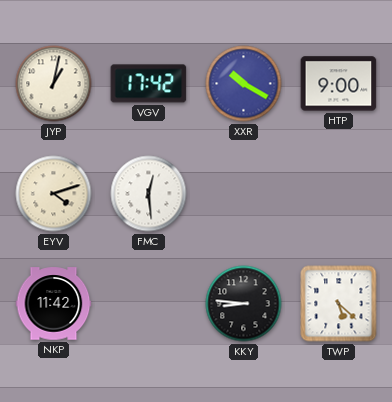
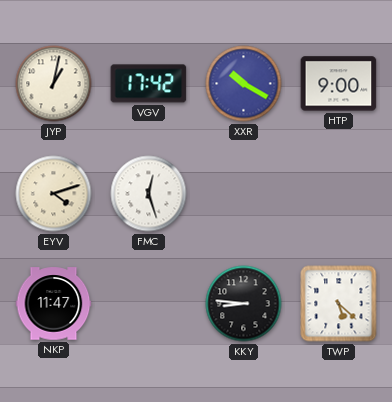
FMC: 12:29 -> 12:27 (149, 194)
NKP: 11:42 -> 11:47 (54, 304)
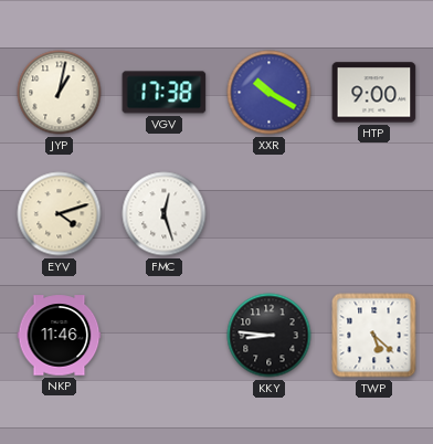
VGV: 17:42 -> 17:38 (165, 93)
NKP: 11:47 -> 11:46 (60, 336)
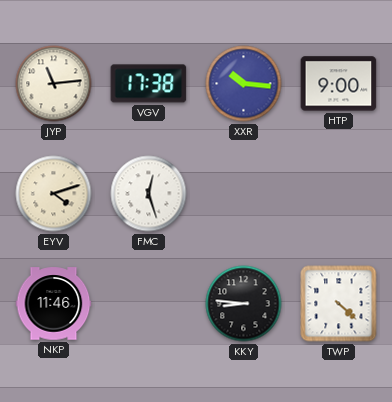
JYP: 1:02 -> 11:14 (54, 84)
XXR: 10:20 -> 10:16 (244, 84)
TWP: 5:22 -> 4:22 (339, 304)
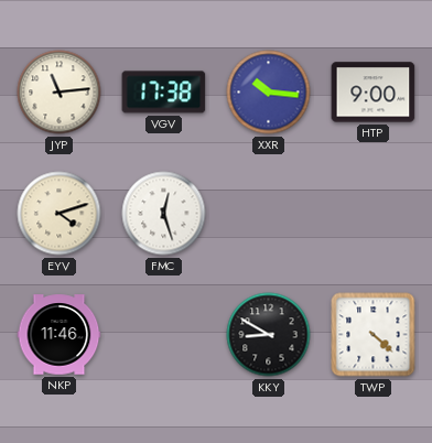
KKY: 8:46 -> 8:50 (269, 335)
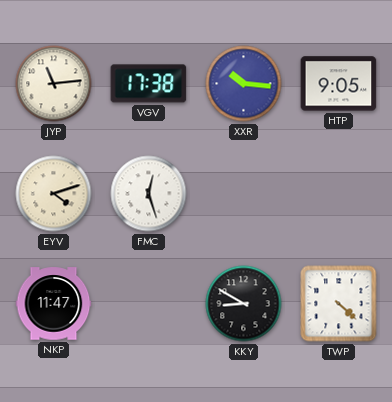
HTP: 9:00 -> 9:05 (339, 84)
NKP: 11:46 -> 11:47 (54, 304)
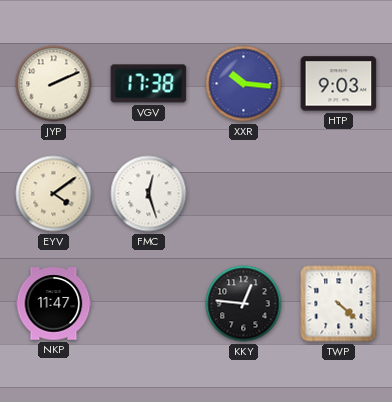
JYP: 11:14 -> 2:11 (54, 84)
HTP: 9:05 -> 9:03 (339, 84)
EYV: 4:12 -> 4:09 (54, 194)
KKY: 8:50 -> 12:46 (244, 304)
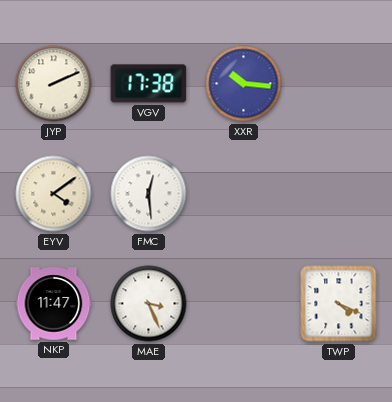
HTP: 9:03 -> none (339, 84)
FMC: 12:27 -> 12:29 (149, 194)
MAE: none -> 3:26 (149, 304)
KKY: 12:46 -> none (244, 304)
TWP: 4:22 -> 4:19 (339, 304)
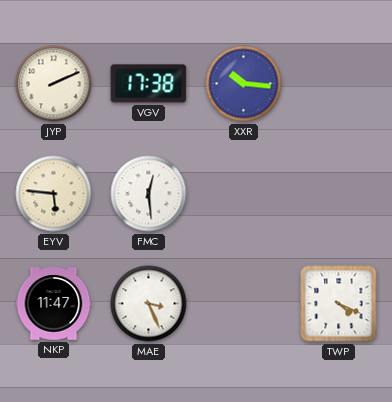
EYV: 4:09 -> 5:46 (54, 194)
